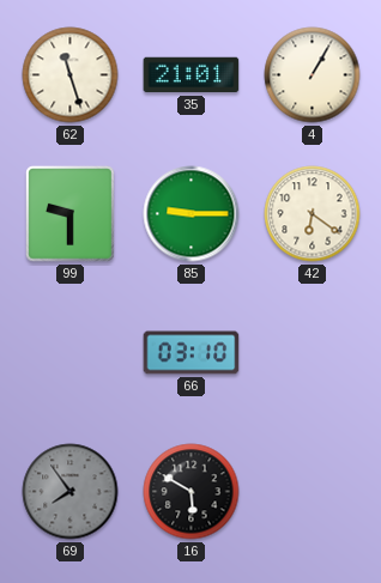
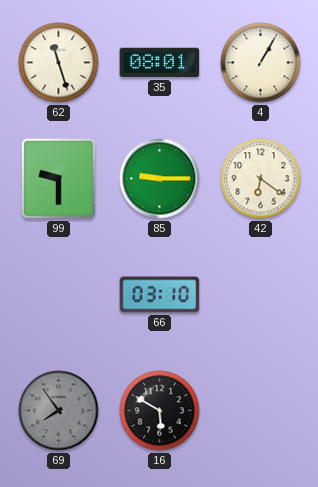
35: 21:01 -> 08:01 (160, 63)
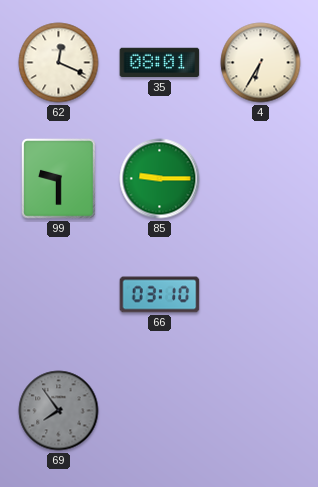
62: 11:27 -> 12:19 (59, 63)
4: 1:05 -> 6:35 (261, 63)
42: 6:21 -> none (261, 179)
16: 5:50 -> none (160, 411)
